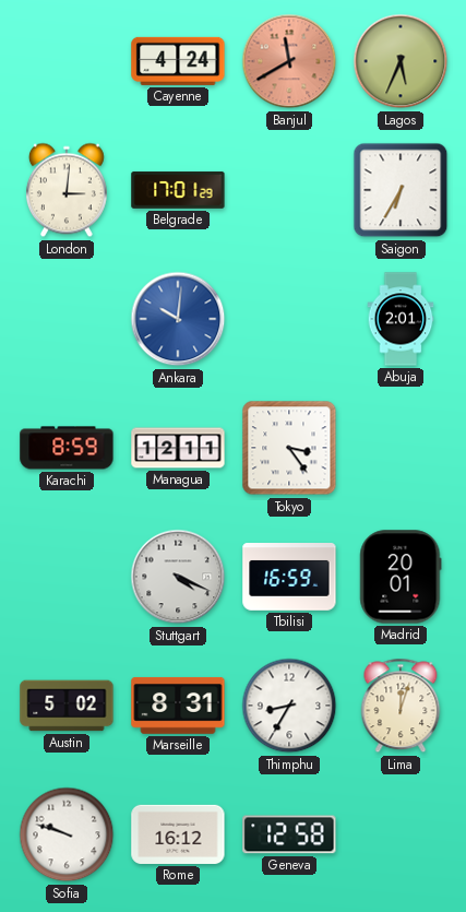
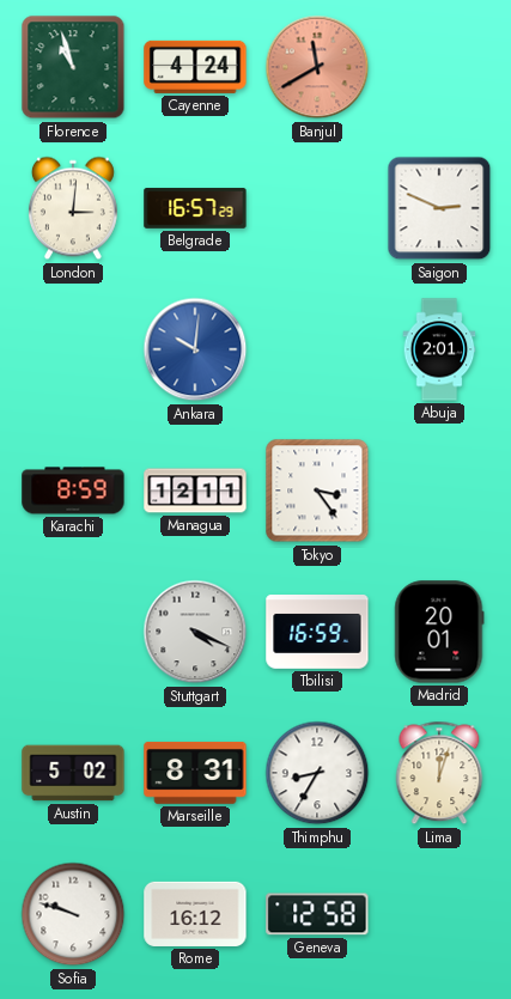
Florence: none -> 10:57 (73, 67)
Lagos: 5:34 -> none (401, 61)
Belgrade: 17:01 -> 16:57 (195, 208)
Saigon: 6:35 -> 2:49 (439, 208)
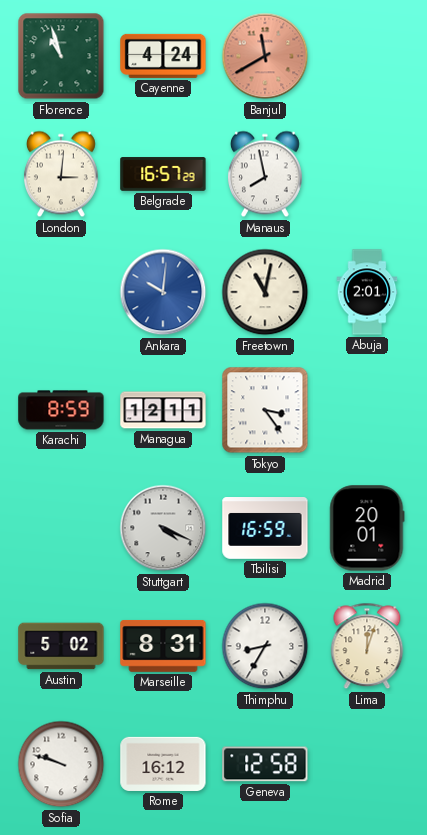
Manaus: none -> 7:58 (265, 174)
Saigon: 2:49 -> none (439, 208)
Freetown: none -> 11:02 (265, 292)
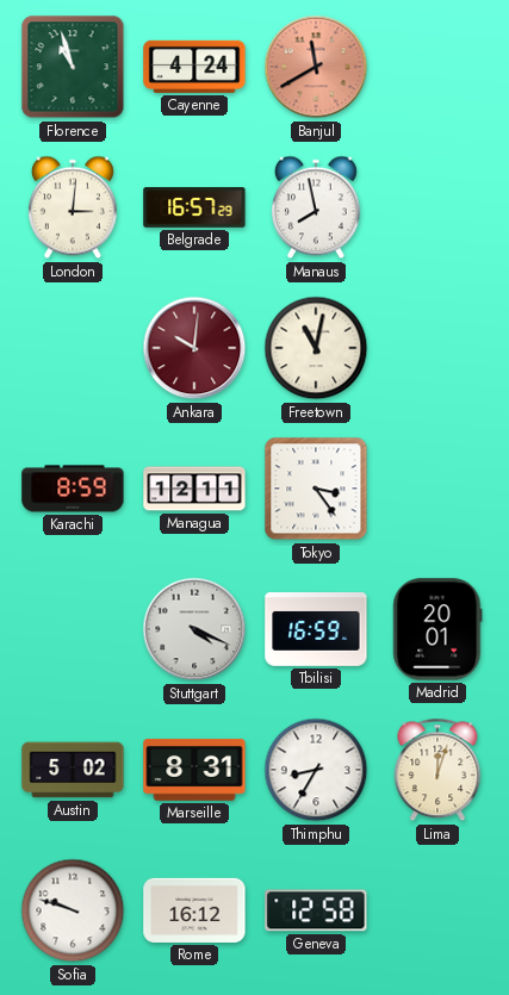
Ankara dial: blue -> burgundy (194, 348)
Abuja: 2:01 -> none (367, 292)
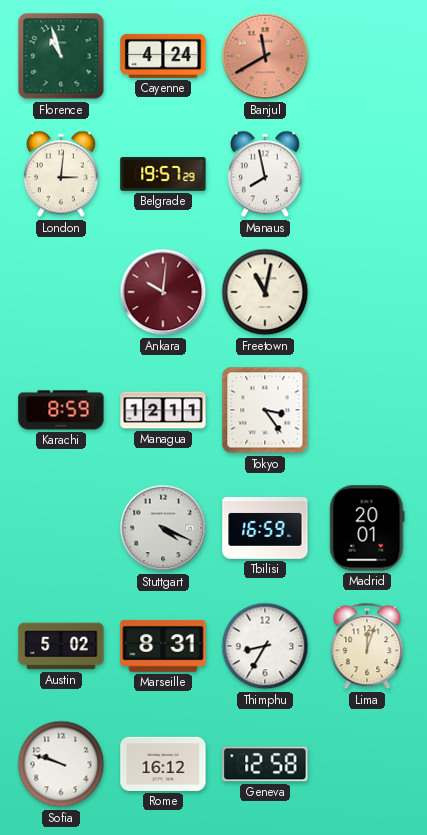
Belgrade: 16:57 -> 19:57 (163, 174)
